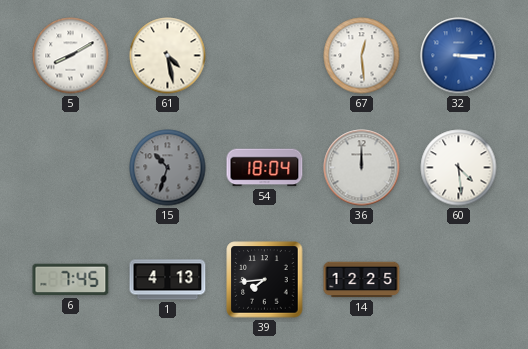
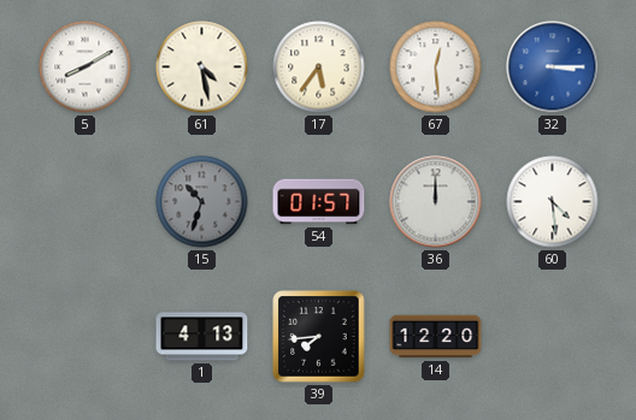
17: none -> 5:36 (319, 67)
54: 18:04 -> 01:57 (319, 202)
6: 7:45 -> none (71, 280)
14: 12:25 -> 12:20 (436, 337)
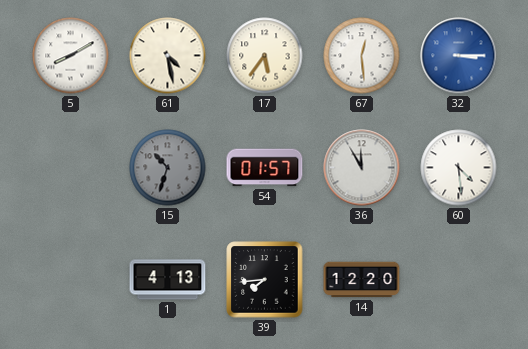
36: 12:00 -> 11:55 (362, 168)
